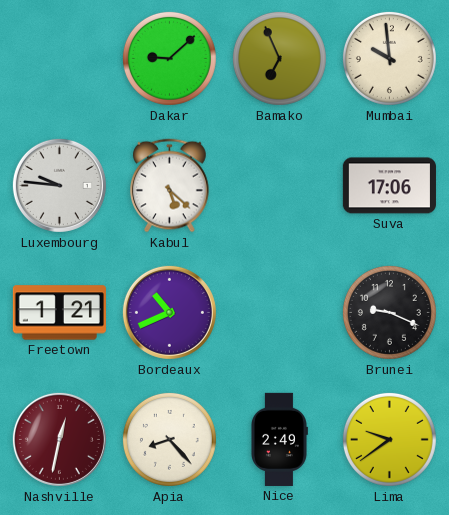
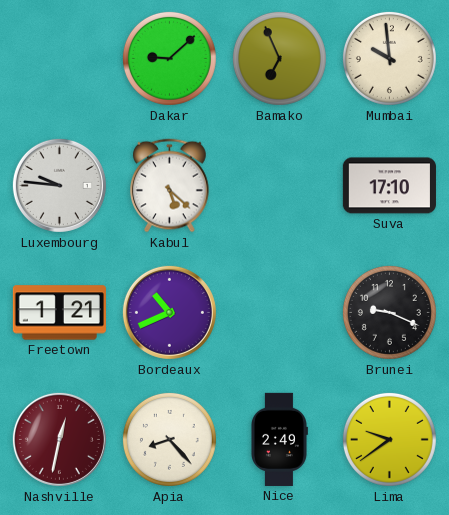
Suva: 17:06 -> 17:10 (389, 186)
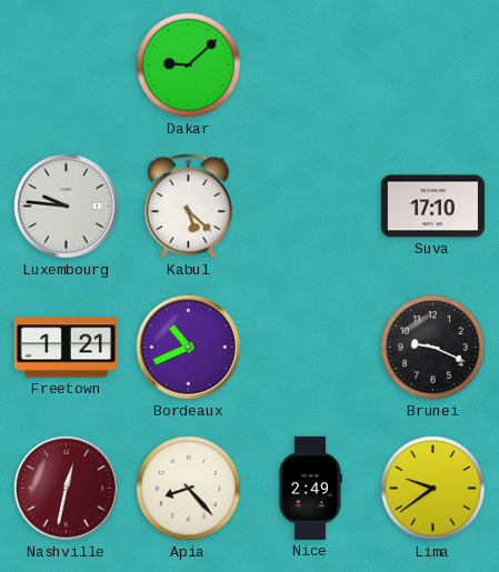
Bamako: 6:56 -> none (279, 58)
Mumbai: 9:59 -> none (389, 58)
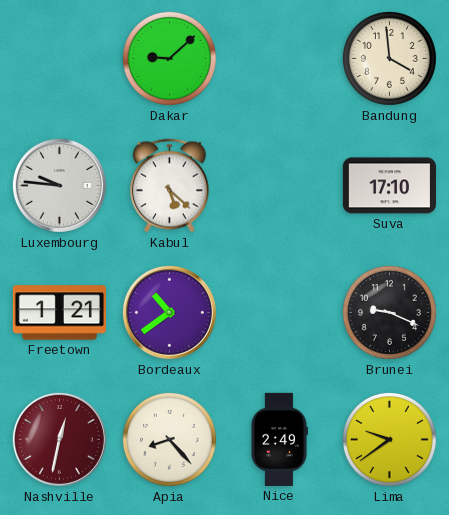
Bandung: none -> 3:59 (389, 58)
Bordeaux: 10:41 -> 10:39 (169, 312)
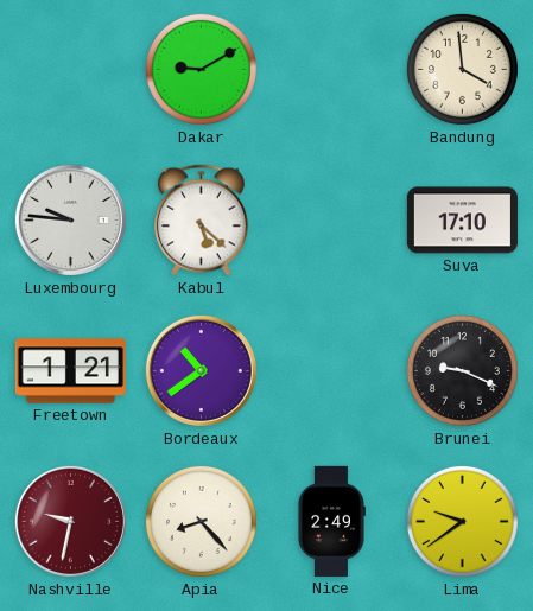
Dakar: 9:08 -> 9:10 (201, 69)
Nashville: 12:32 -> 9:32 (70, 521)
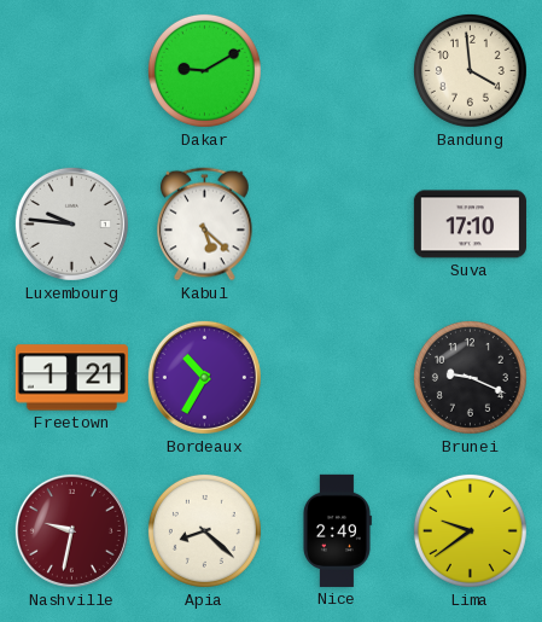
Bordeaux: 10:39 -> 10:35 (204, 377)
Apia: 8:23 -> 8:22 (204, 530)
